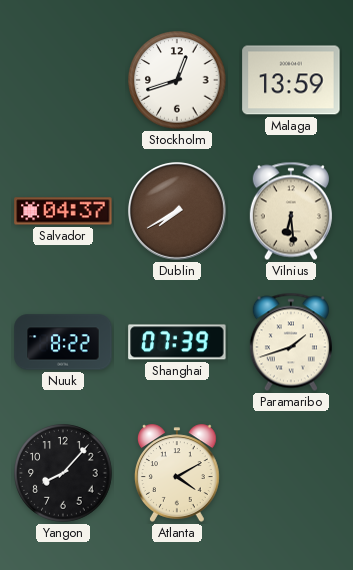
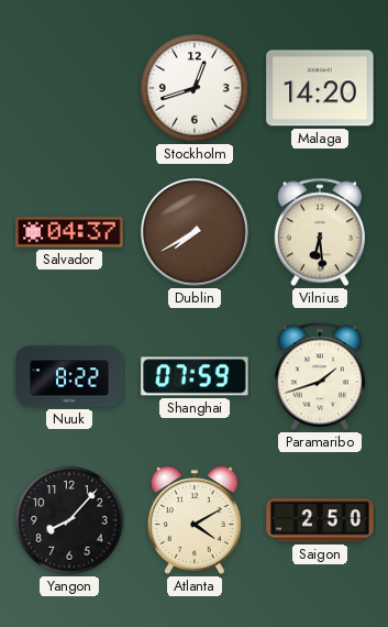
Malaga: 13:59 -> 14:20 (320, 88)
Shanghai: 07:39 -> 07:59 (195, 376)
Saigon: none -> 2:50 (320, 520)
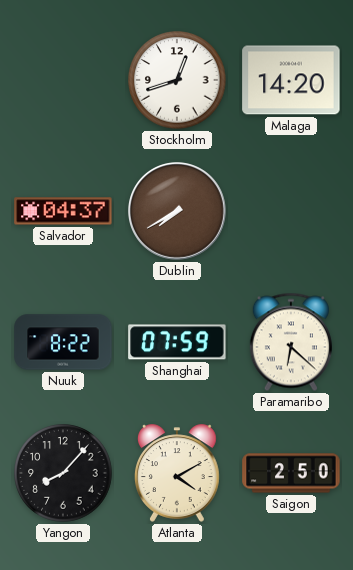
Vilnius: 6:29 -> none (320, 232)
Paramaribo: 1:42 -> 6:22 (291, 342)
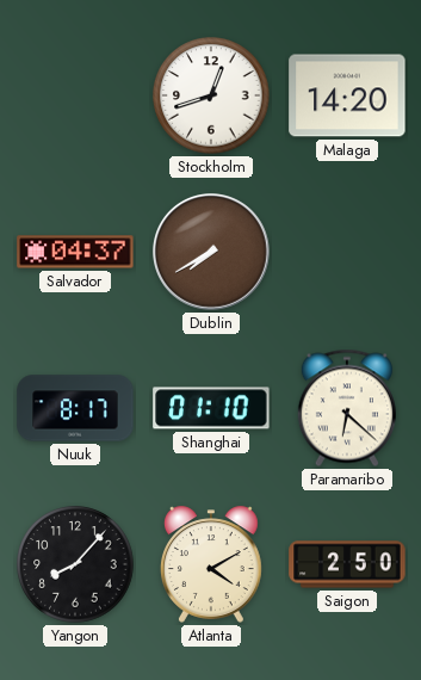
Nuuk: 8:22 -> 8:17 (75, 408)
Shanghai: 07:59 -> 01:10 (211, 408)
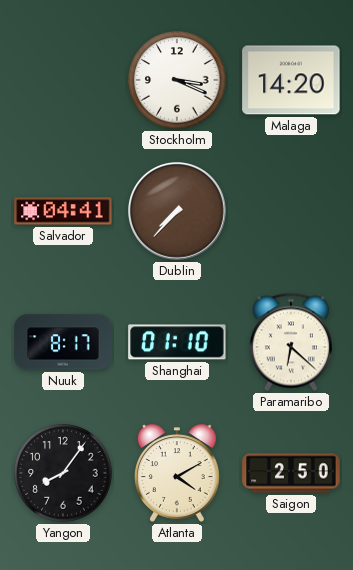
Stockholm: 12:42 -> 3:19 (177, 80)
Salvador: 04:37 -> 04:41 (63, 211)
Dublin: 7:40 -> 7:37 (178, 212)
Yangon: 8:07 -> 8:06 (63, 473)
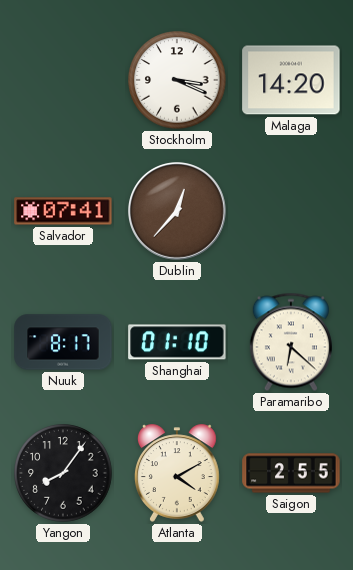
Salvador: 04:41 -> 07:41 (63, 211)
Dublin: 7:37 -> 12:37 (178, 212)
Saigon: 2:50 -> 2:55 (291, 473)
